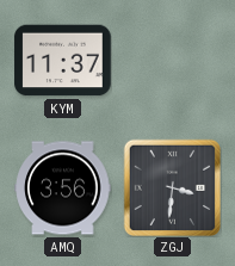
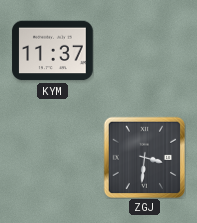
AMQ: 3:56 -> none (63, 188)
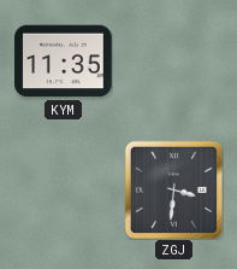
KYM: 11:37 -> 11:35 (64, 62)
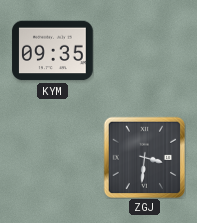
KYM: 11:35 -> 09:35 (53, 51)
